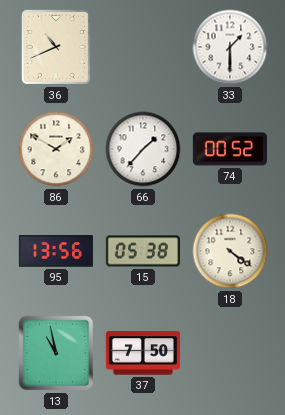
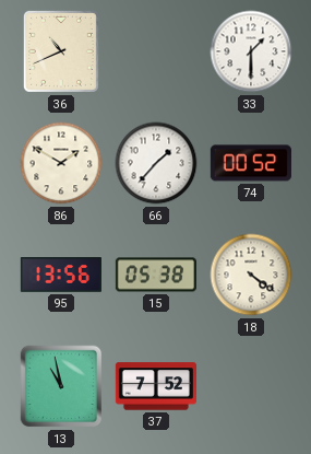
37: 7:50 -> 7:52 (156, 386)
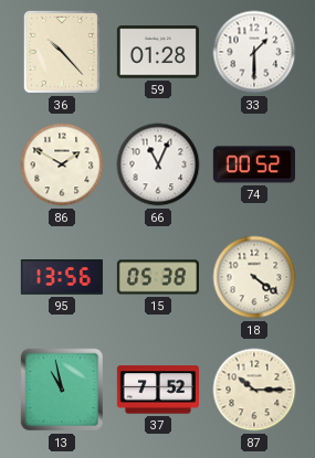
36: 10:41 -> 10:23 (62, 52)
59: none -> 01:28 (158, 52)
66: 1:37 -> 11:04 (158, 164)
87: none -> 10:15 (254, 390)
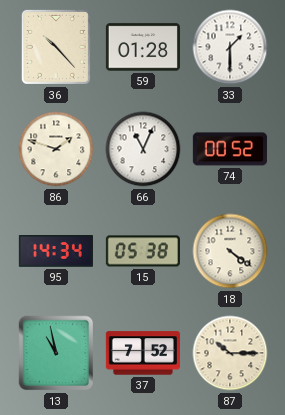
86: 1:50 -> 1:48 (56, 149)
95: 13:56 -> 14:34 (56, 251)
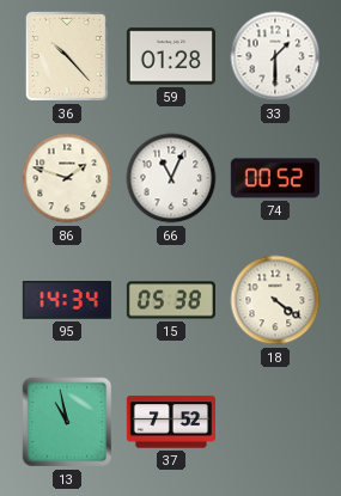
87: 10:15 -> none (230, 353)
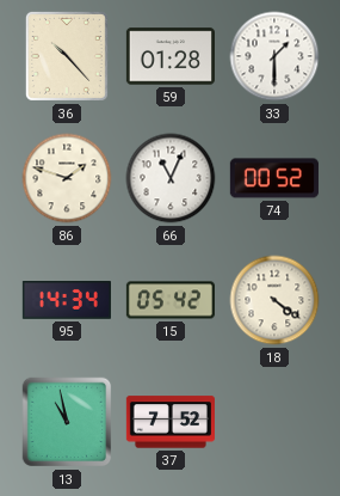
15: 05:38 -> 05:42 (171, 300)
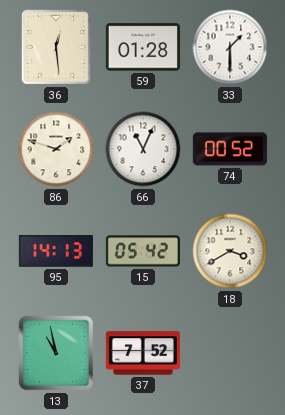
36: 10:23 -> 12:29 (56, 47)
95: 14:34 -> 14:13 (56, 251)
18: 4:21 -> 3:40 (230, 251)
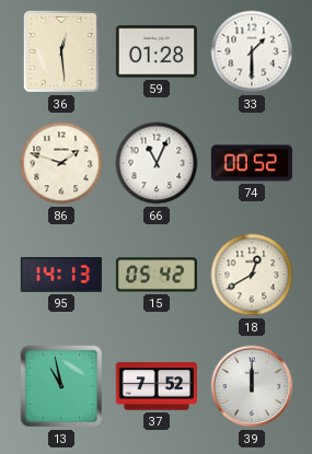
18: 3:40 -> 12:40 (252, 275)
39: none -> 12:00 (252, 386)
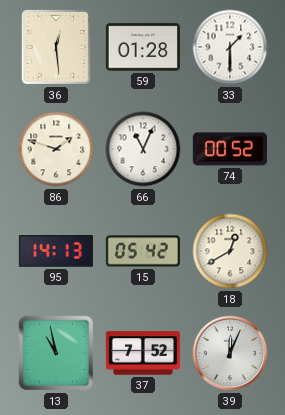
39: 12:00 -> 12:04 (230, 353)
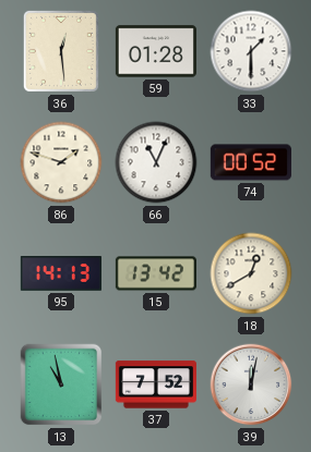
15: 05:42 -> 13:42 (156, 273)
39: 12:04 -> 12:02 (251, 384)
